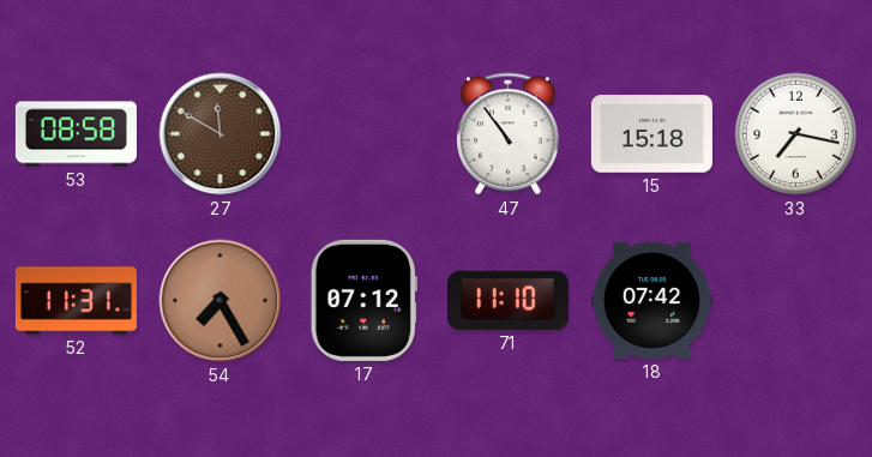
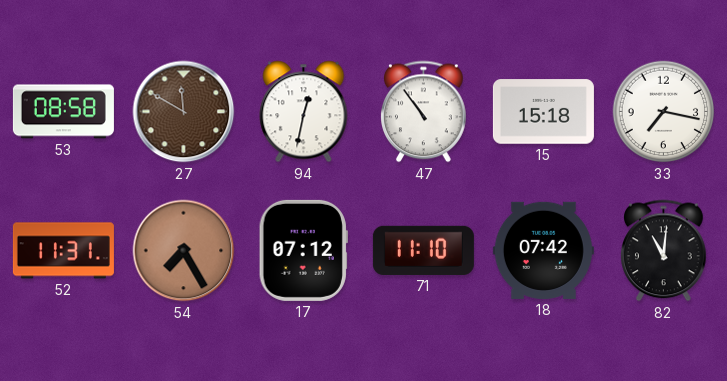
94: none -> 12:32 (304, 112)
82: none -> 11:01 (664, 251)
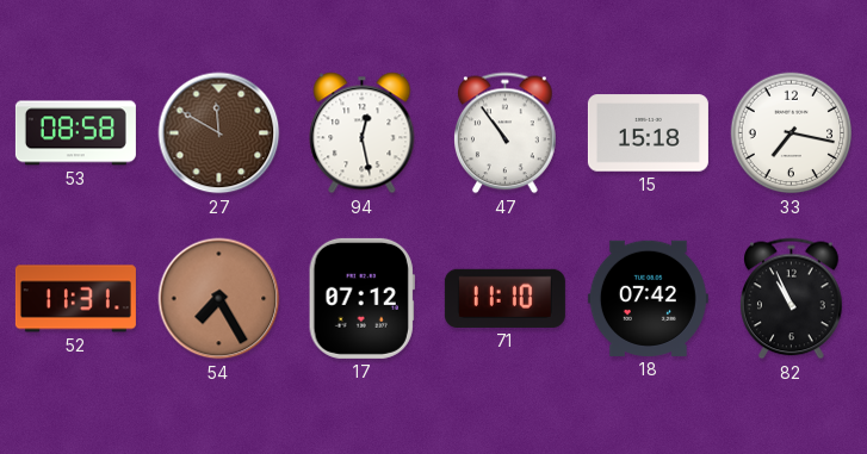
94: 12:32 -> 12:28 (363, 133)
82: 11:01 -> 10:56 (792, 299)
